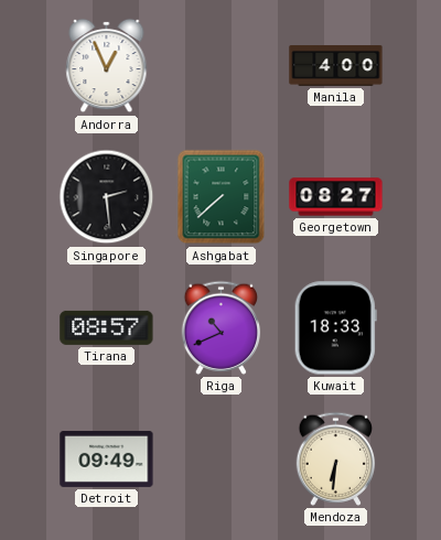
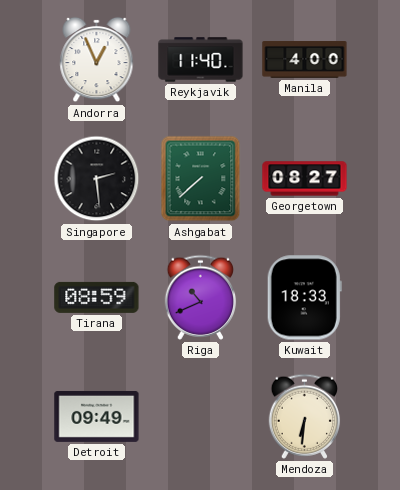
Reykjavik: none -> 11:40 (201, 60)
Tirana: 08:57 -> 08:59 (97, 297)
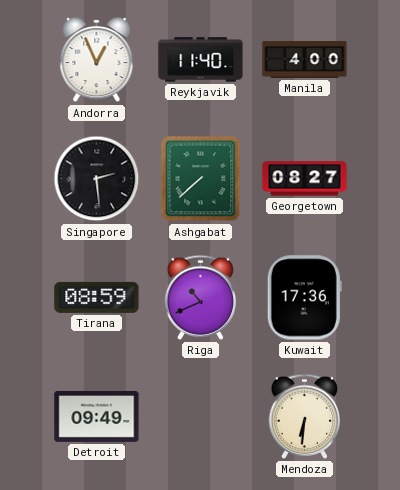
Kuwait: 18:33 -> 17:36 (304, 298)
